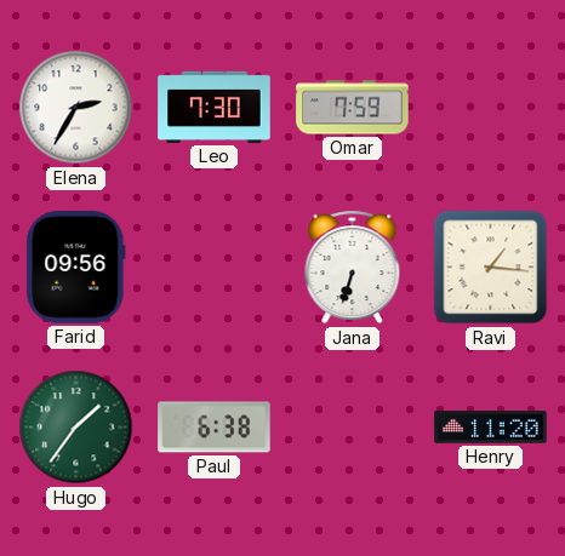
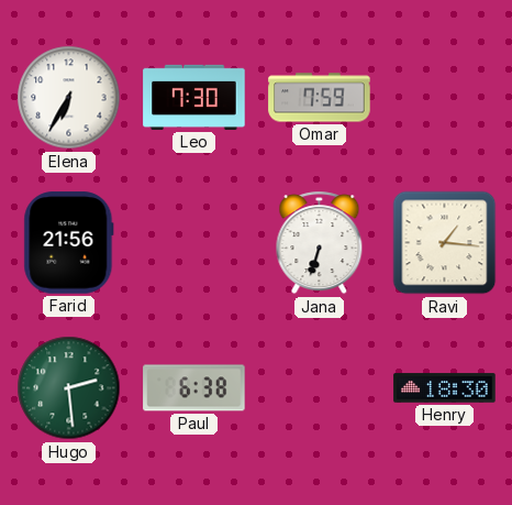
Elena: 2:35 -> 6:35 (69, 98)
Farid: 09:56 -> 21:56 (69, 243)
Hugo: 1:36 -> 2:29 (69, 388)
Henry: 11:20 -> 18:30 (445, 388)
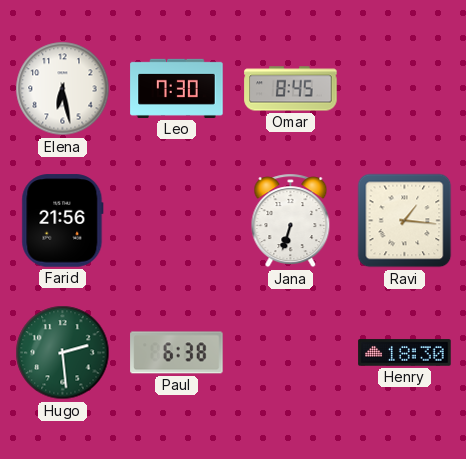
Elena: 6:35 -> 6:28 (63, 89)
Omar: 7:59 -> 8:45 (291, 89)
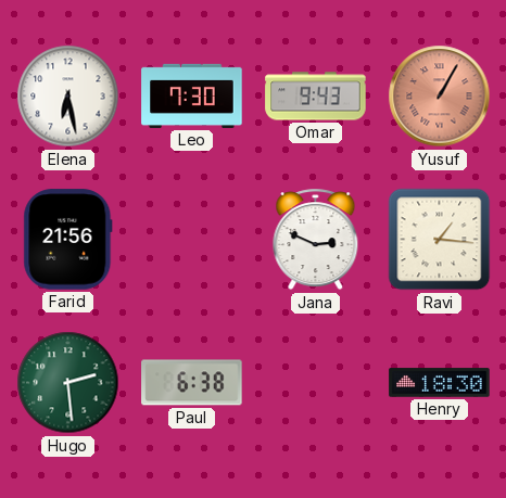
Omar: 8:45 -> 9:43 (316, 97)
Yusuf: none -> 1:05 (440, 97)
Jana: 6:33 -> 2:49 (316, 240)
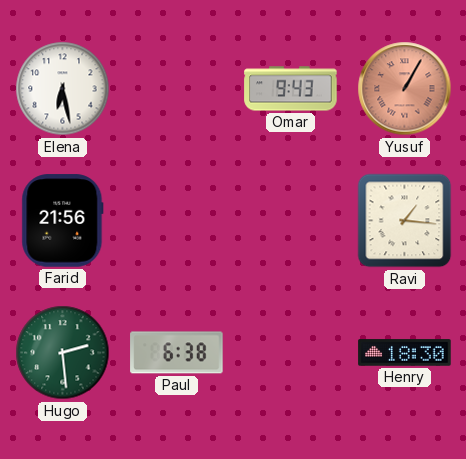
Leo: 7:30 -> none (192, 95)
Jana: 2:49 -> none (316, 240)
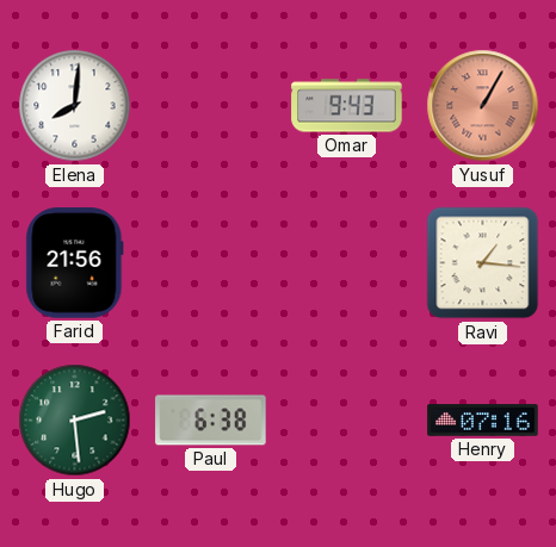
Elena: 6:28 -> 8:01 (75, 106)
Henry: 18:30 -> 07:16 (483, 421)
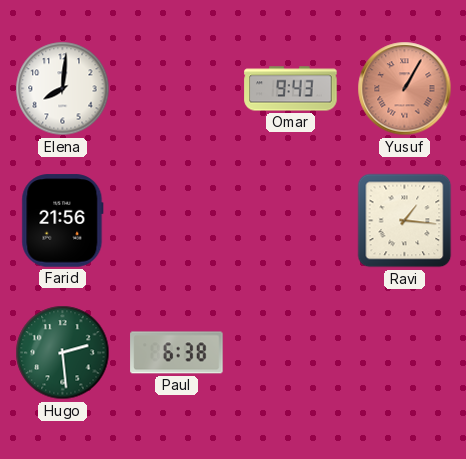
Henry: 07:16 -> none (483, 421)
